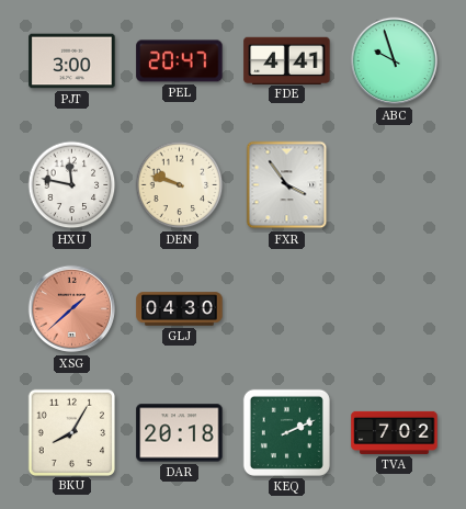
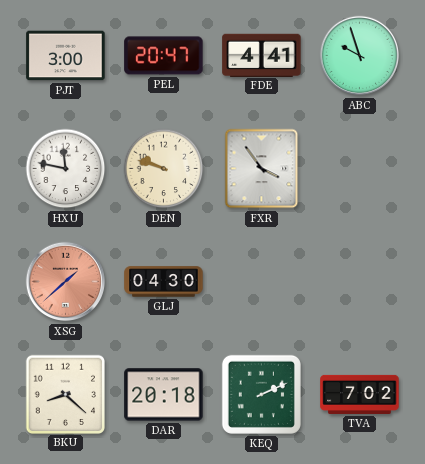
BKU: 8:05 -> 8:22 (65, 394)
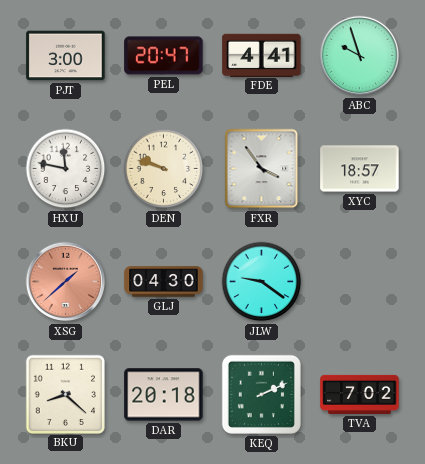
XYC: none -> 18:57 (360, 169)
JLW: none -> 9:21 (262, 282)
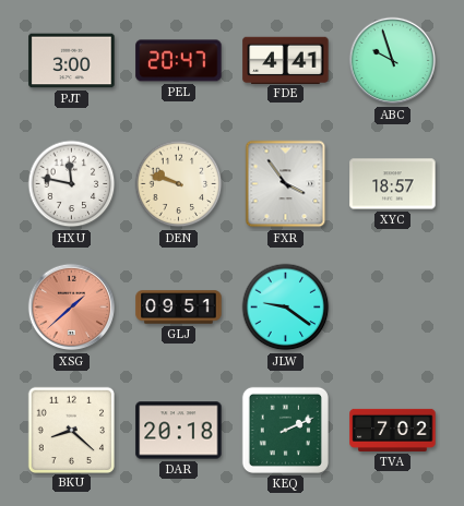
GLJ: 04:30 -> 09:51 (179, 308)
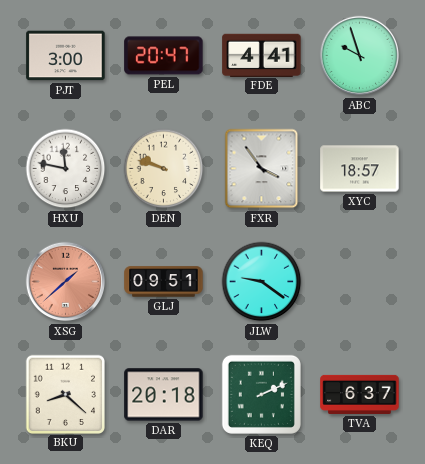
TVA: 7:02 -> 6:37 (360, 394)
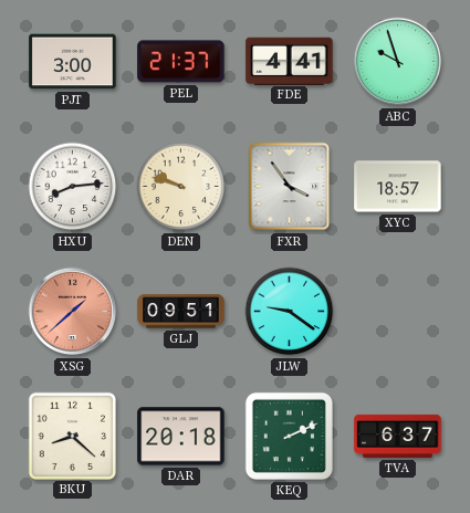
PEL: 20:47 -> 21:37 (181, 62)
HXU: 11:47 -> 8:14 (73, 187)
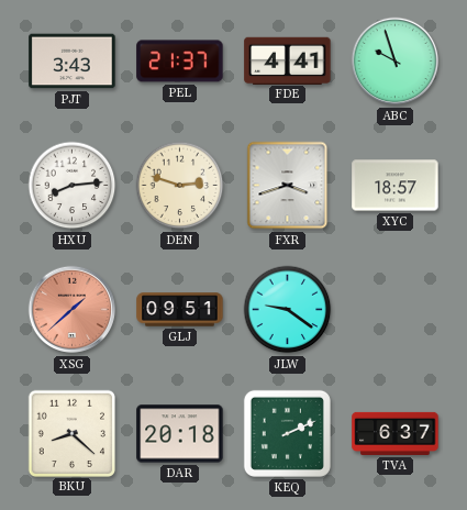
PJT: 3:00 -> 3:43 (73, 62)
DEN: 9:48 -> 2:48 (180, 186)
FXR: 3:54 -> 3:42 (288, 186)
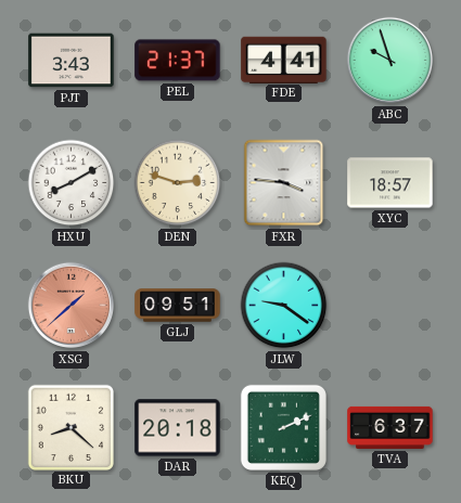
HXU: 8:14 -> 8:10 (72, 183)
FXR: 3:42 -> 3:46 (284, 183)
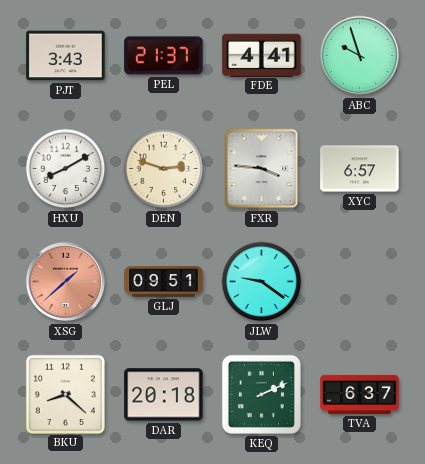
XYC: 18:57 -> 6:57 (360, 169)
